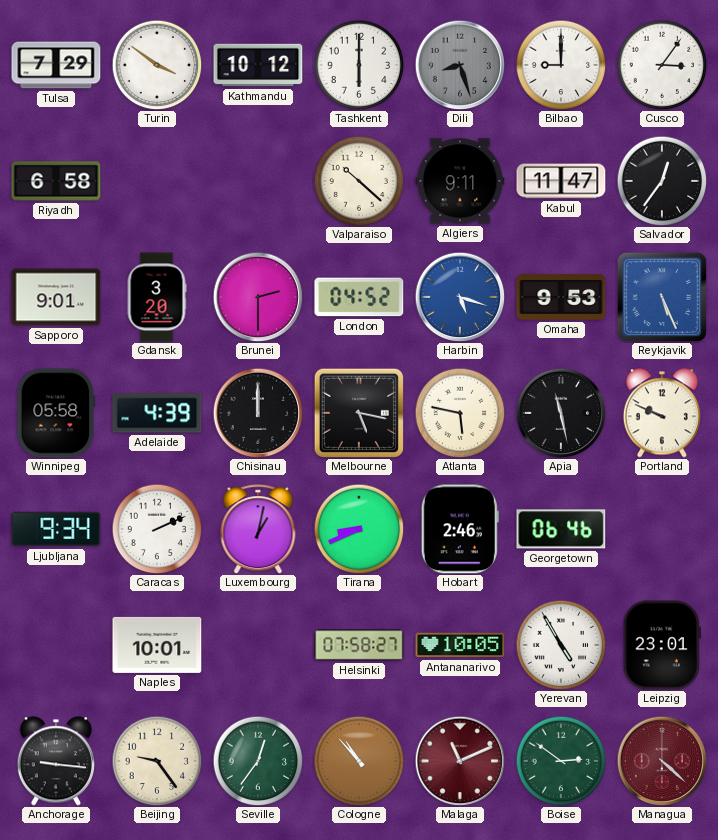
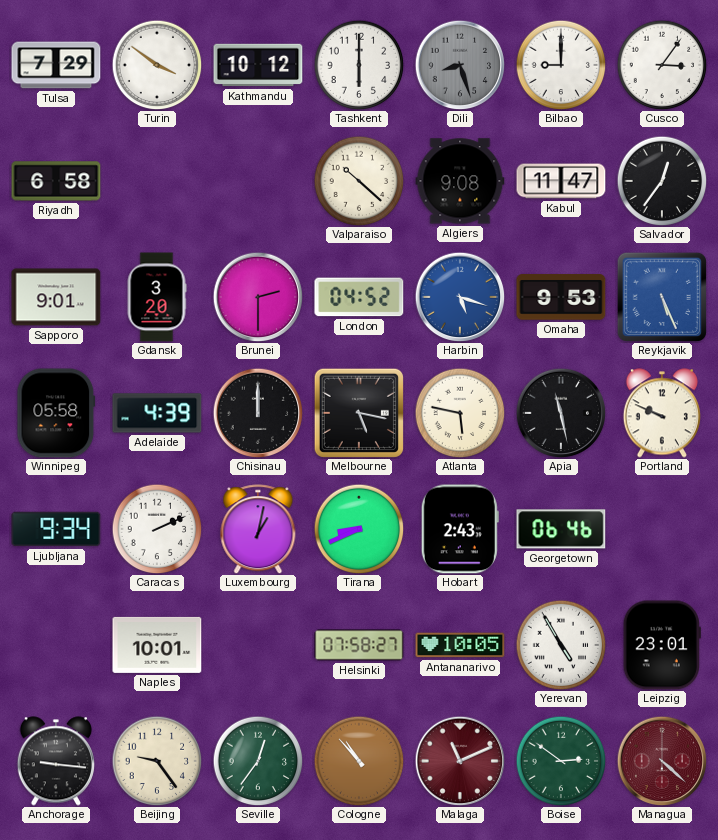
Algiers: 9:11 -> 9:08 (460, 181)
Hobart: 2:46 -> 2:43 (460, 529)
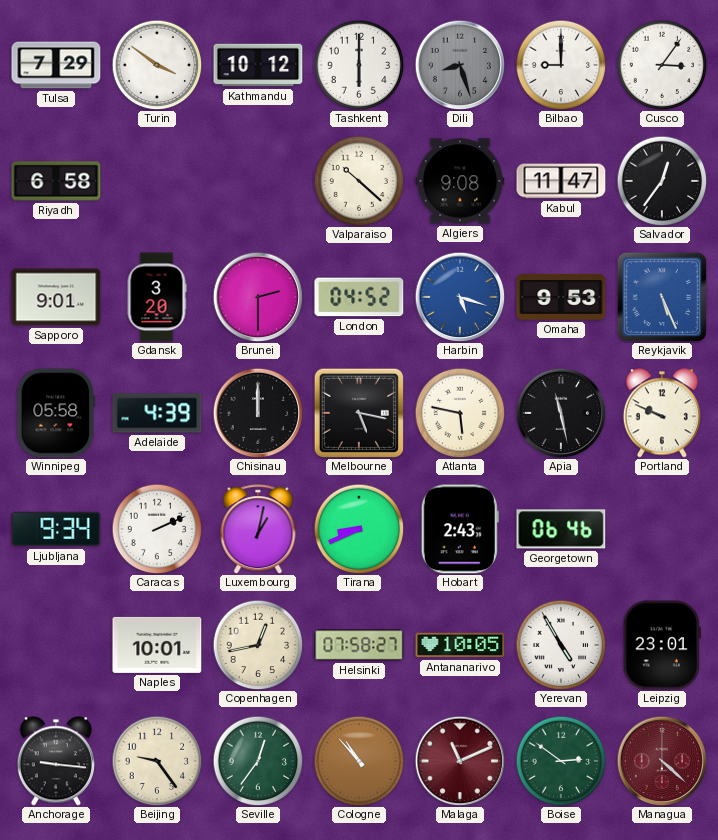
Copenhagen: none -> 12:43 (258, 645)
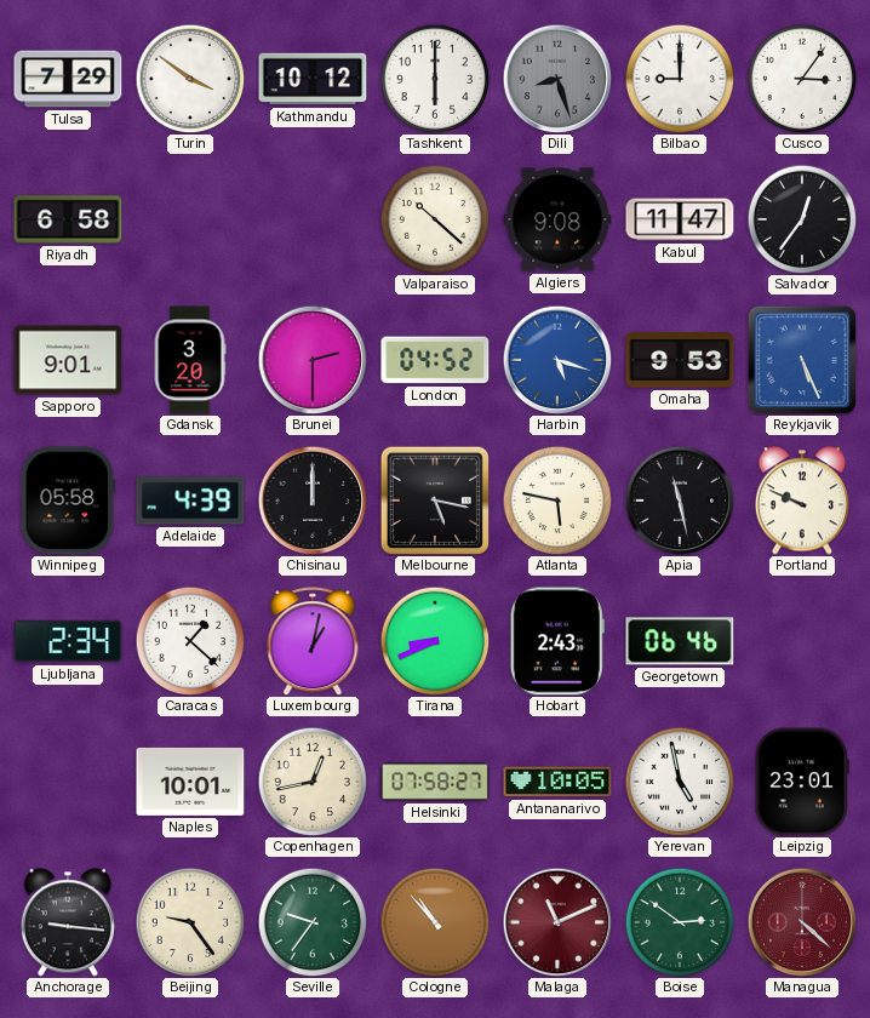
Ljubljana: 9:34 -> 2:34 (68, 641)
Caracas: 2:11 -> 1:22 (190, 641)
Yerevan: 4:55 -> 4:58 (680, 782)
Seville: 12:36 -> 9:36 (313, 922)
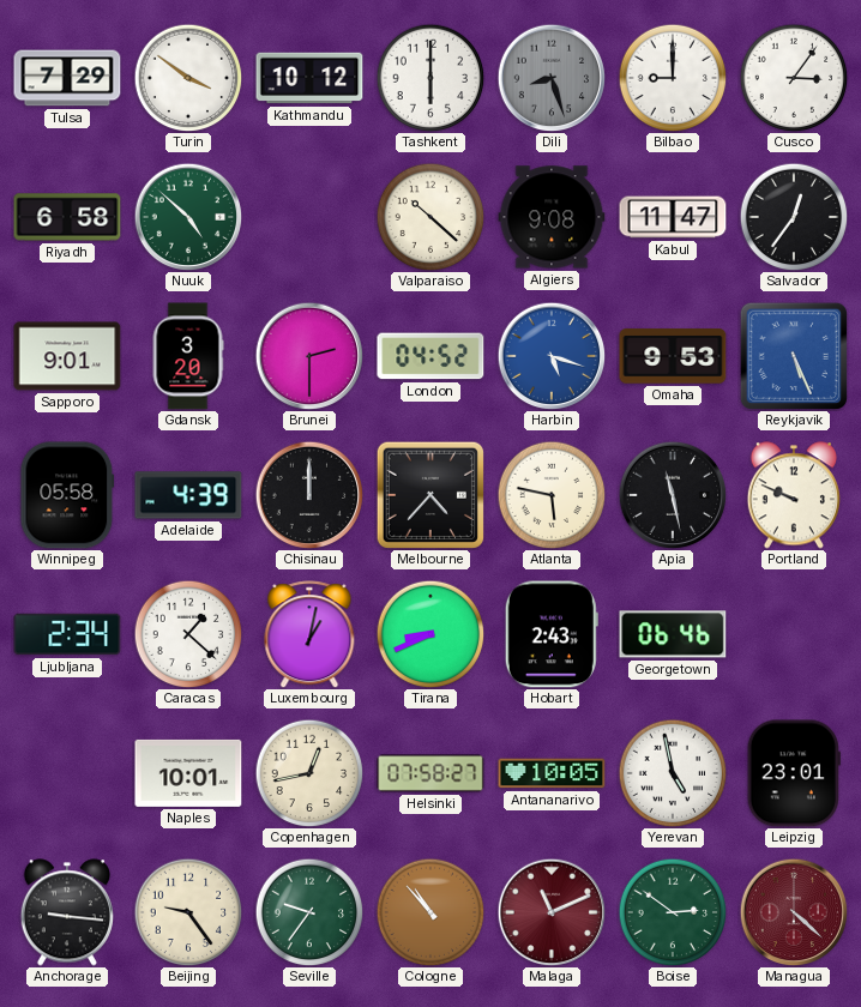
Nuuk: none -> 4:52 (188, 217)
Melbourne: 5:17 -> 4:37 (431, 495)
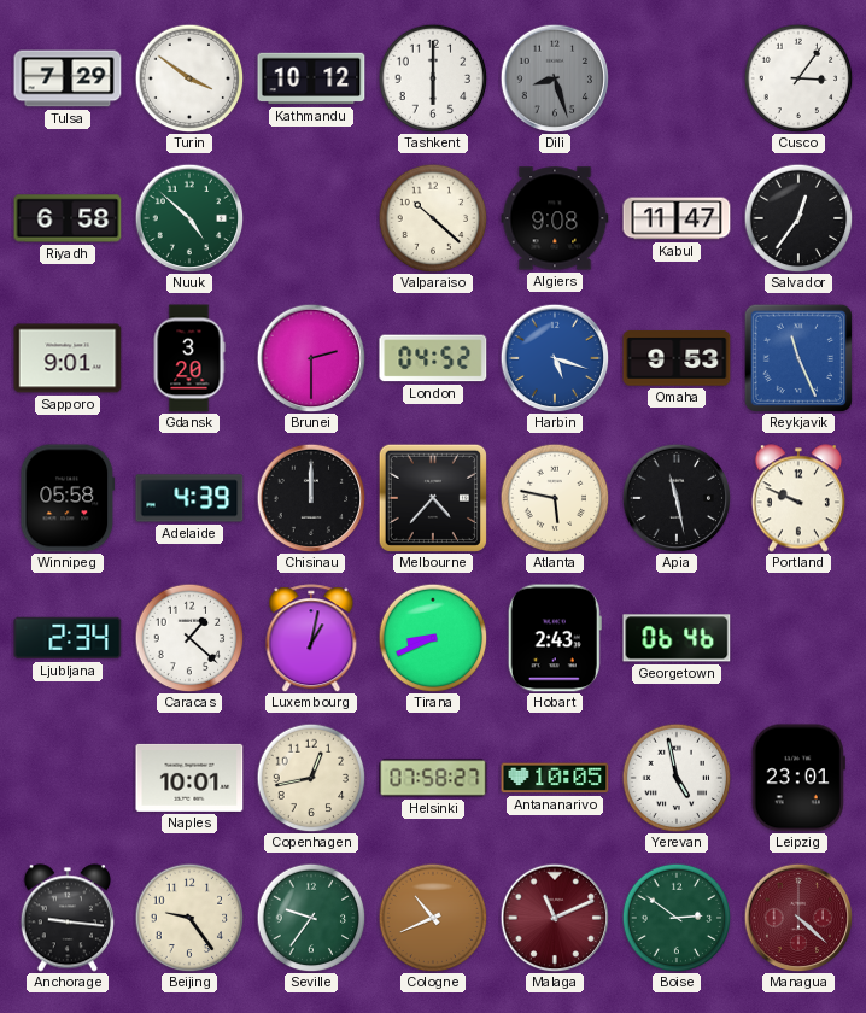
Bilbao: 9:00 -> none (673, 78)
Reykjavik: 5:26 -> 11:26 (798, 358)
Cologne: 10:53 -> 10:41 (433, 918)
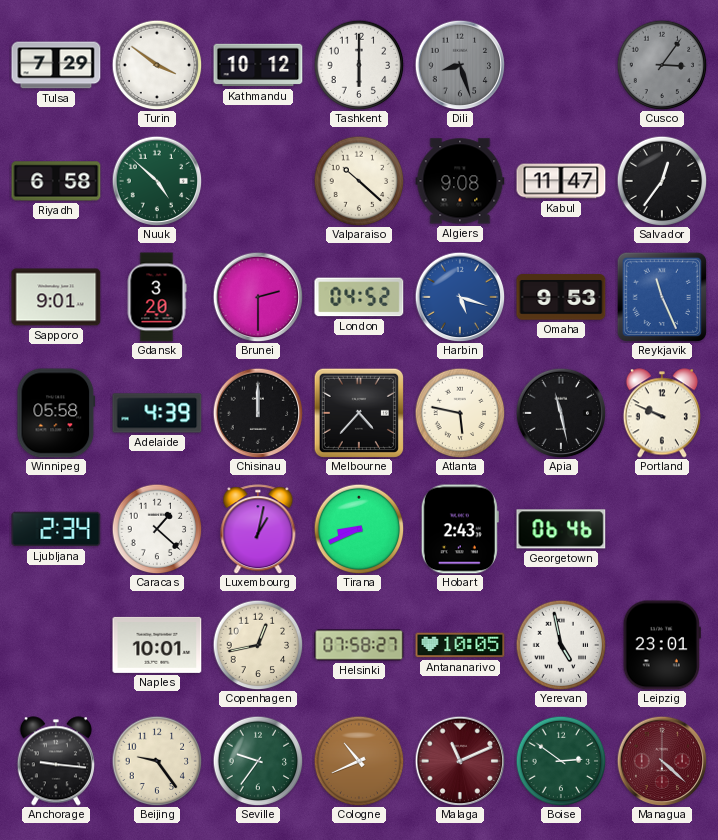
Cusco dial: white -> grey (662, 65)
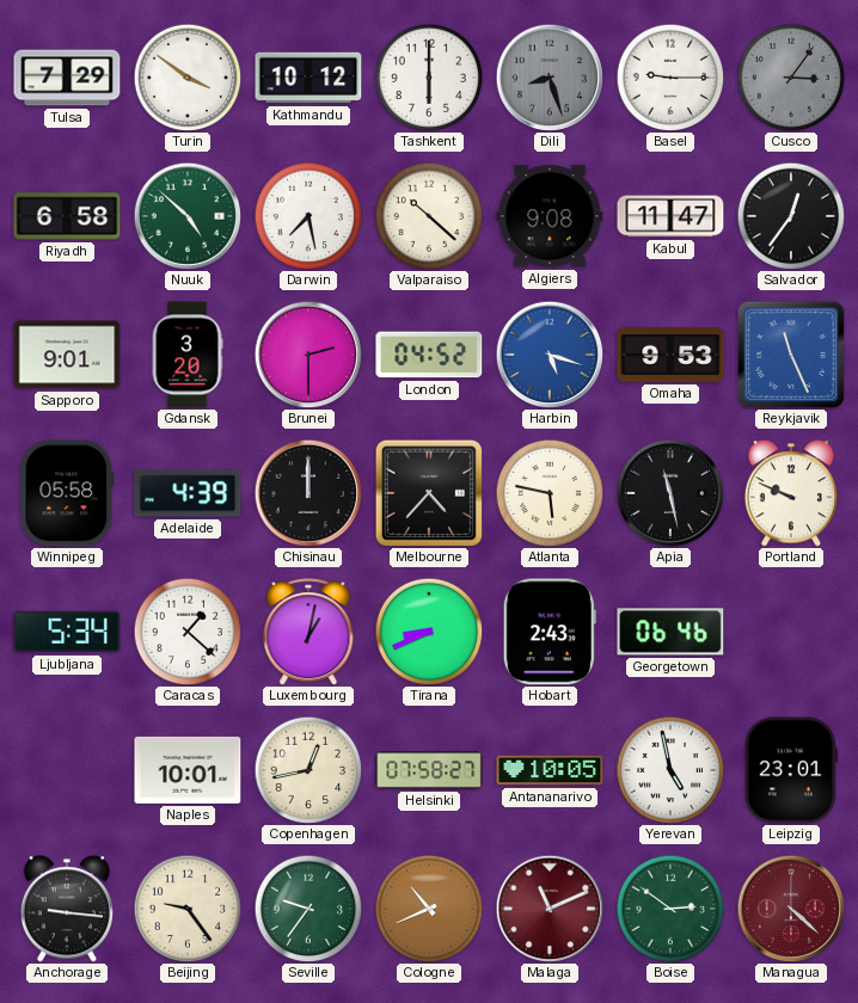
Basel: none -> 9:15 (670, 78)
Darwin: none -> 7:28 (308, 216)
Ljubljana: 2:34 -> 5:34 (67, 632)
